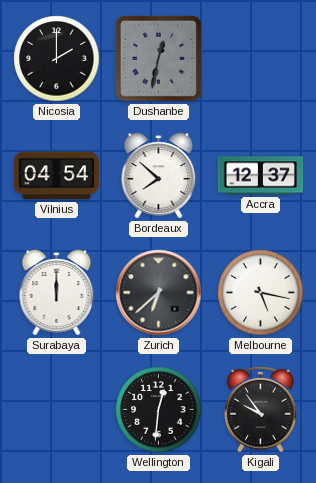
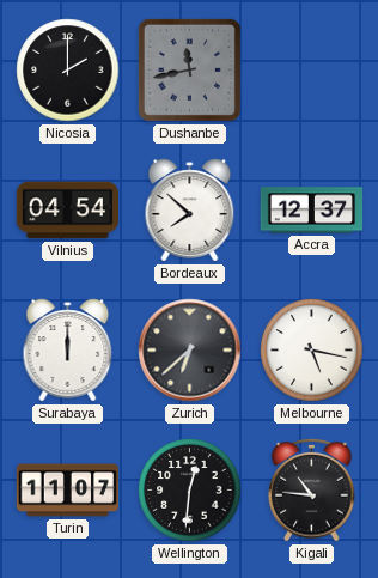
Dushanbe: 12:32 -> 11:43 (189, 69)
Turin: none -> 11:07 (68, 491)
Kigali: 9:54 -> 10:46 (312, 489)
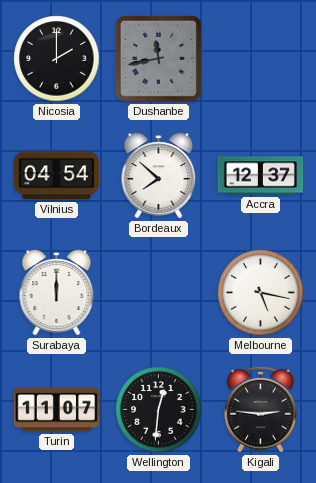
Zurich: 6:38 -> none (190, 351)
Kigali: 10:46 -> 2:46 (261, 409)
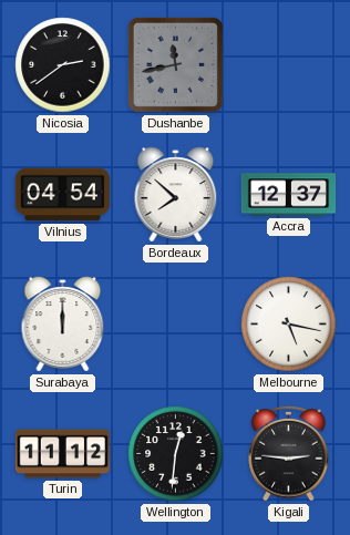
Nicosia: 2:00 -> 2:39 (63, 65)
Turin: 11:07 -> 11:12 (63, 454)
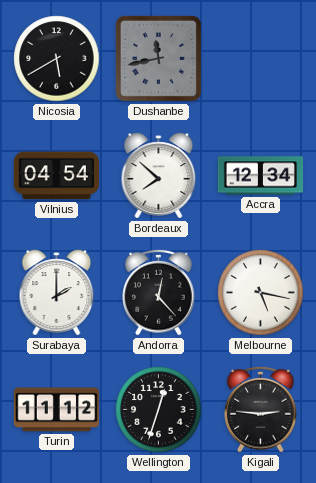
Nicosia: 2:39 -> 5:40 (57, 59)
Accra: 12:37 -> 12:34 (261, 176)
Surabaya: 12:00 -> 2:00 (57, 293)
Andorra: none -> 12:23 (159, 292)
Wellington: 12:31 -> 12:33 (159, 410)
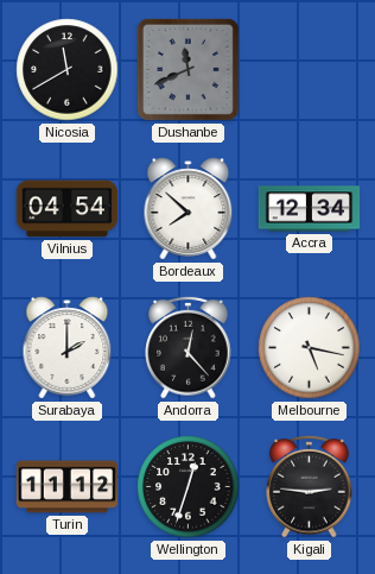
Nicosia: 5:40 -> 11:40 (68, 70)
Dushanbe: 11:43 -> 11:41 (188, 69)
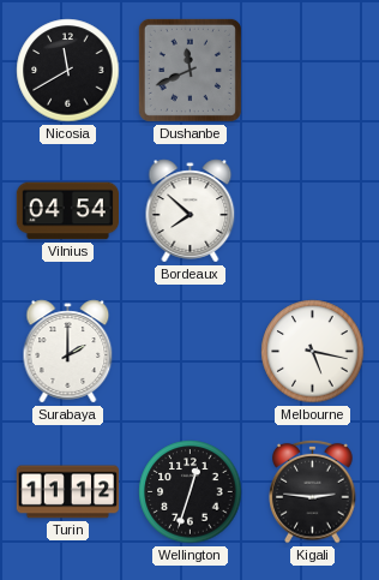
Accra: 12:34 -> none (310, 209)
Andorra: 12:23 -> none (189, 347)
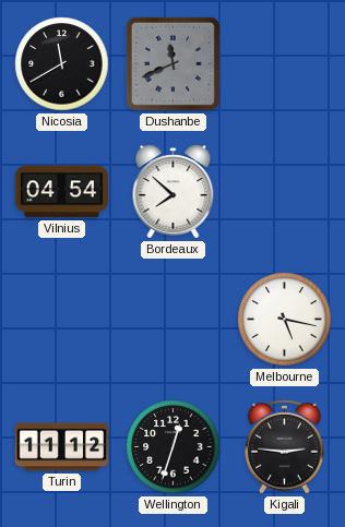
Surabaya: 2:00 -> none (68, 352)
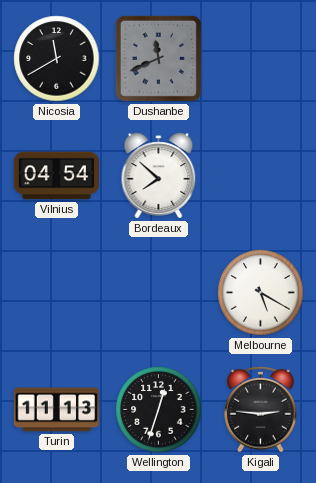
Melbourne: 5:17 -> 5:20 (261, 293)
Turin: 11:12 -> 11:13 (57, 410)
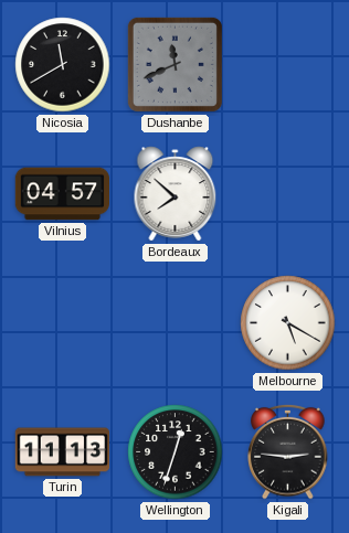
Vilnius: 04:54 -> 04:57 (62, 194)
